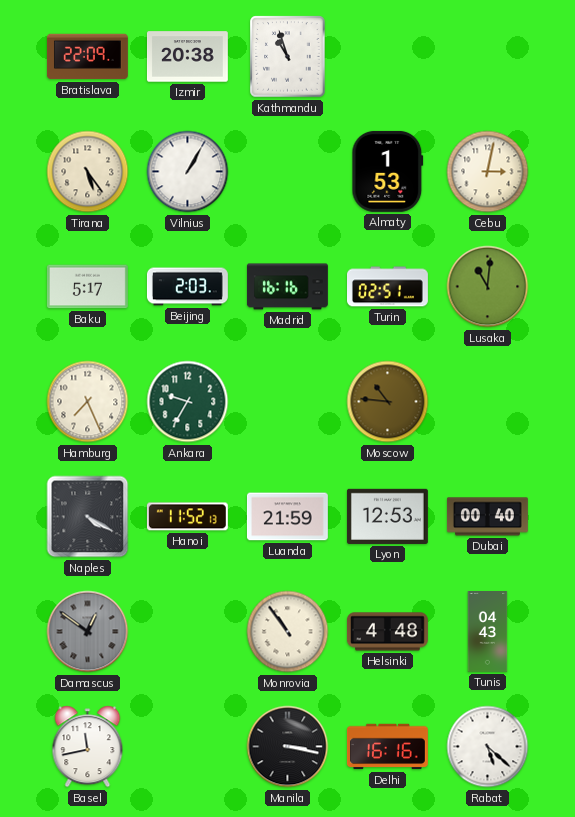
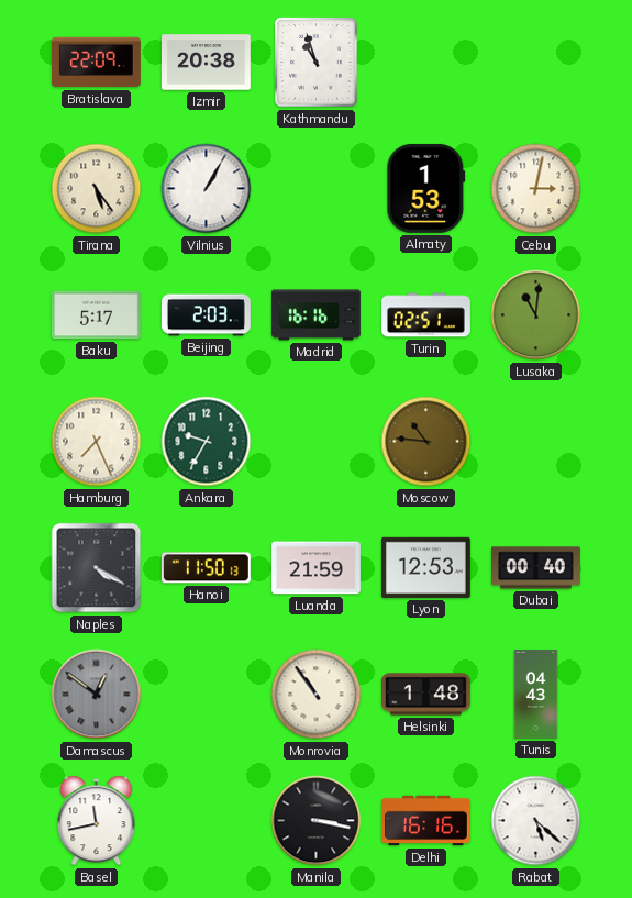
Hanoi: 11:52 -> 11:50 (206, 568)
Helsinki: 4:48 -> 1:48 (425, 695)
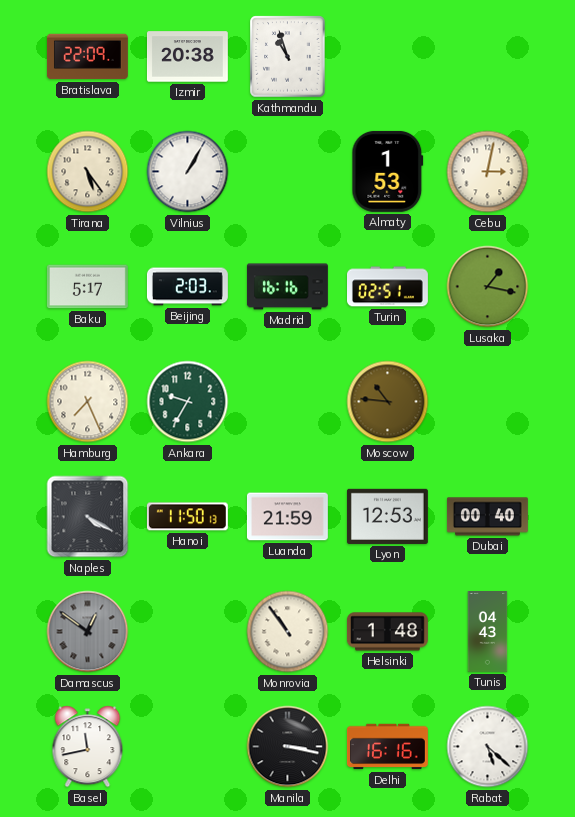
Lusaka: 11:01 -> 1:17 (488, 287)
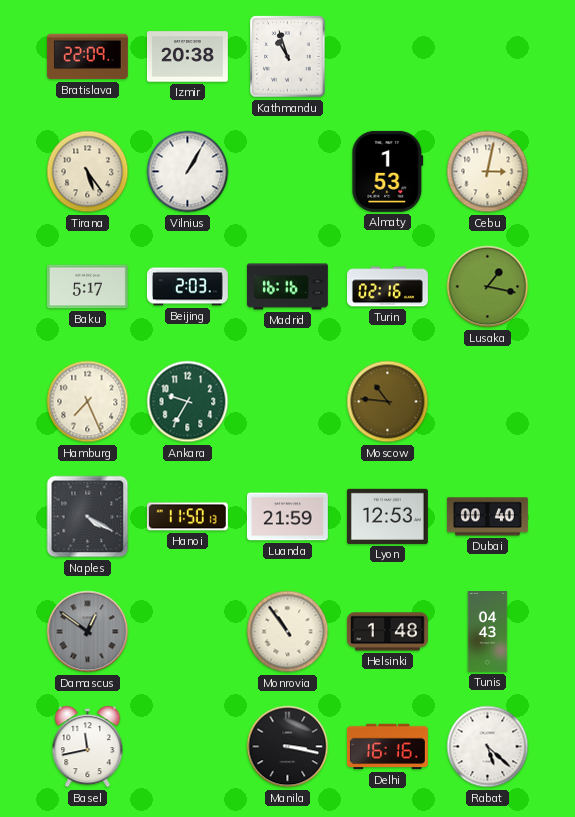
Turin: 02:51 -> 02:16 (388, 287)
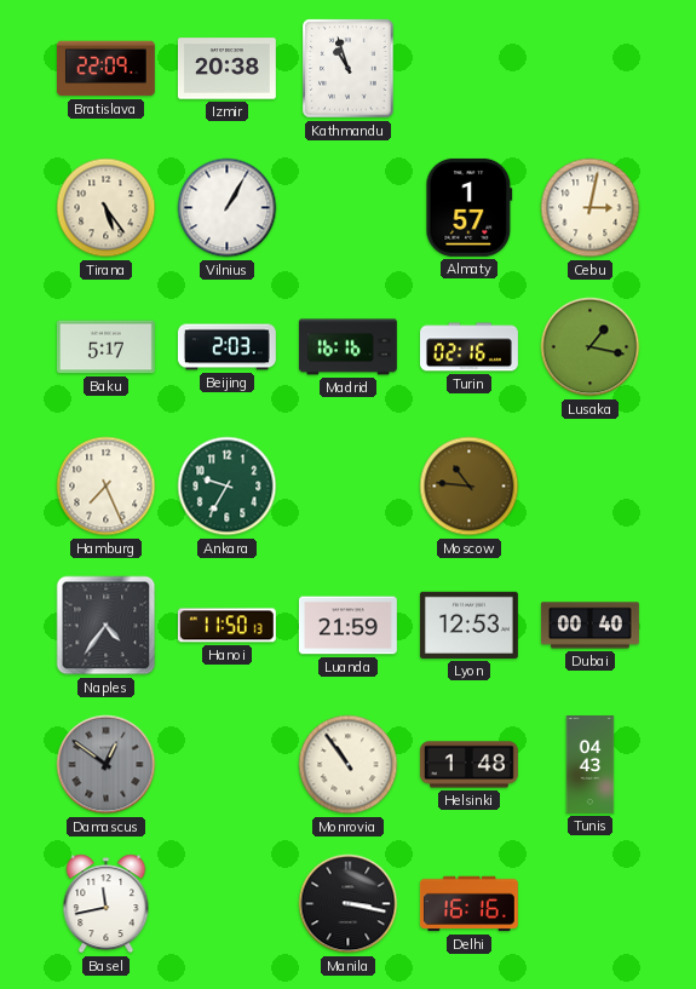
Almaty: 1:53 -> 1:57 (470, 207)
Naples: 4:20 -> 4:36 (107, 626)
Rabat: 5:22 -> none (488, 747)
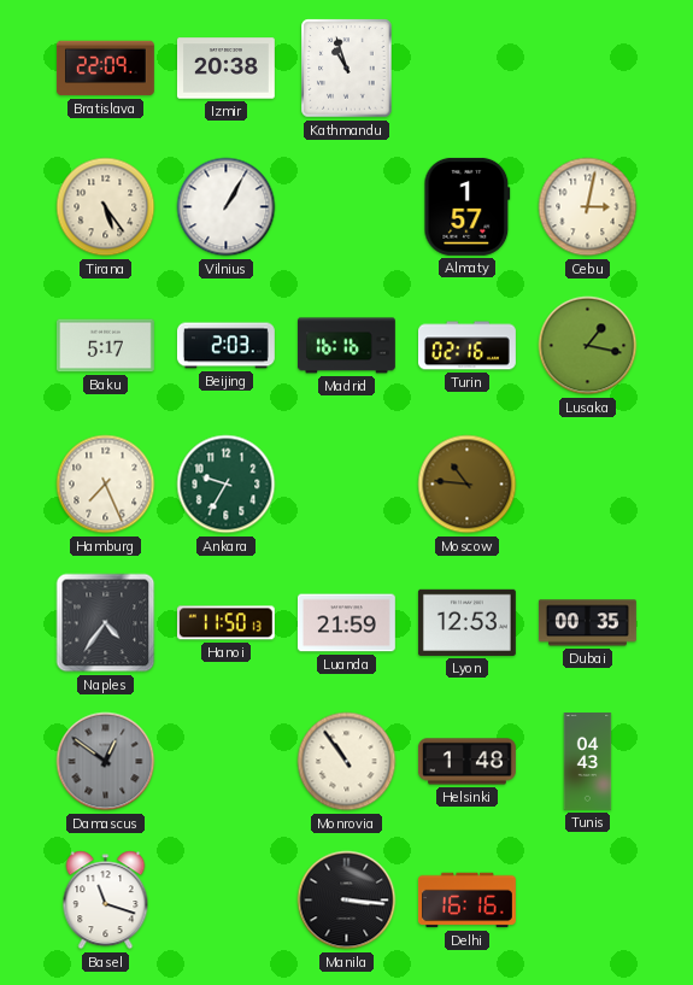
Dubai: 00:40 -> 00:35 (587, 623)
Basel: 11:43 -> 11:18 (106, 901)
Manila: 3:17 -> 3:16 (347, 901)
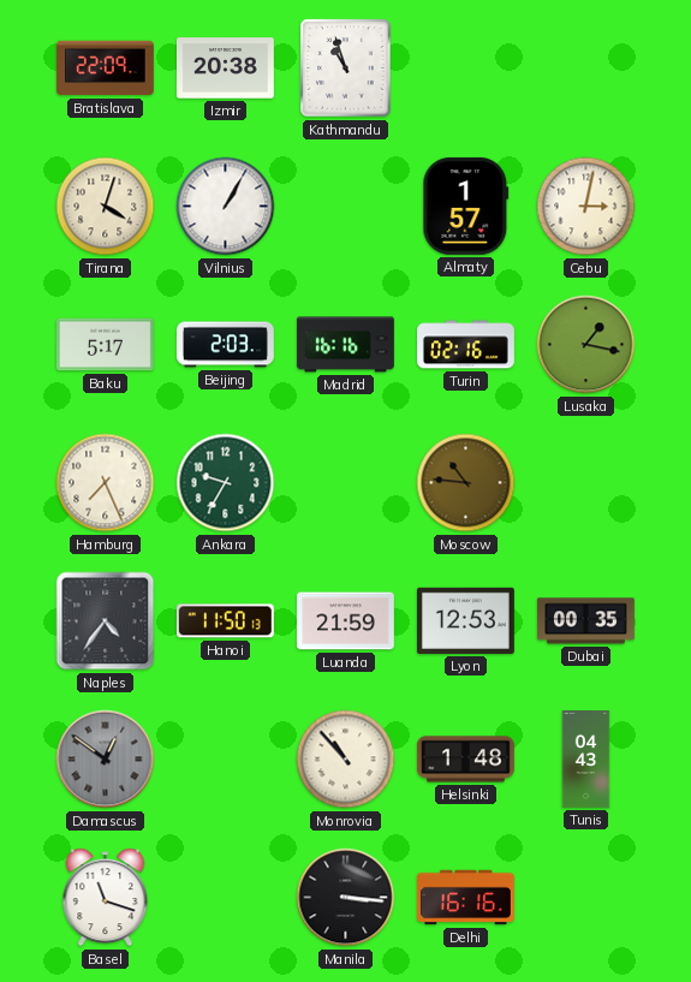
Tirana: 5:24 -> 4:03 (106, 207)
Monrovia: 10:54 -> 10:53 (346, 760)
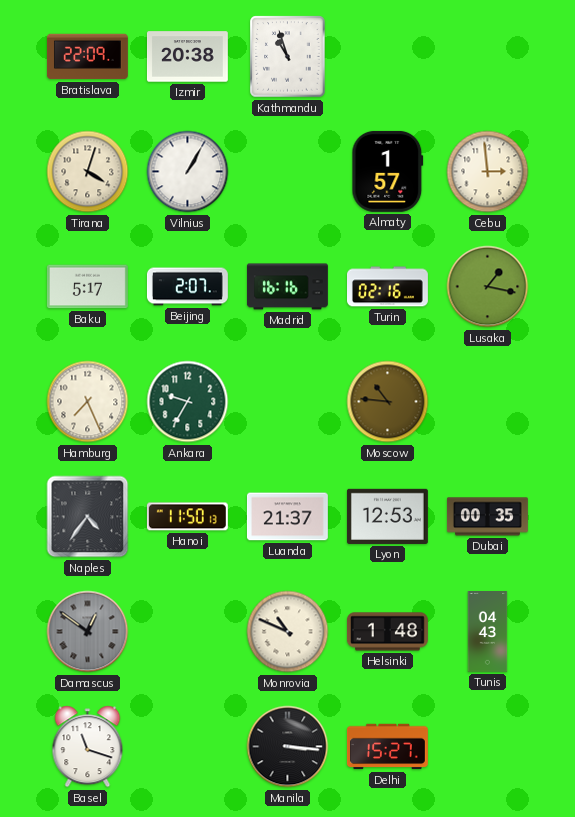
Cebu: 3:02 -> 2:59 (488, 172)
Beijing: 2:03 -> 2:07 (188, 287)
Luanda: 21:59 -> 21:37 (287, 517)
Monrovia: 10:53 -> 10:49 (288, 632)
Delhi: 16:16 -> 15:27 (387, 747)
